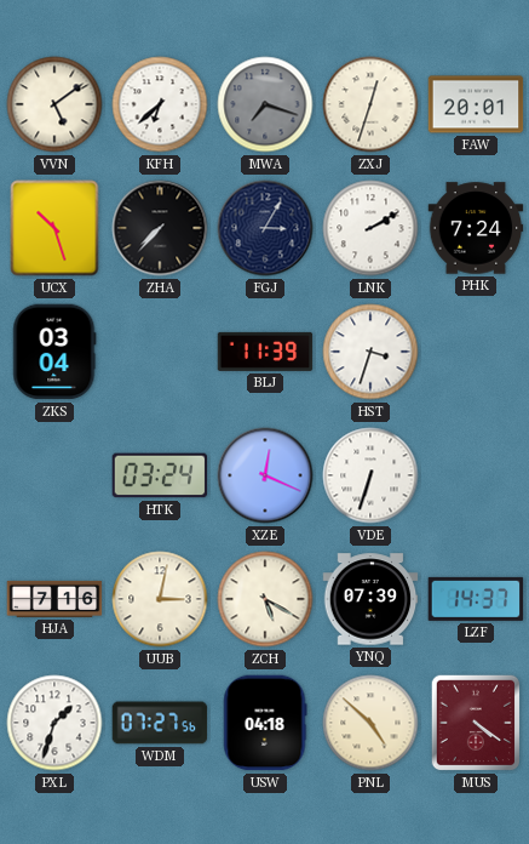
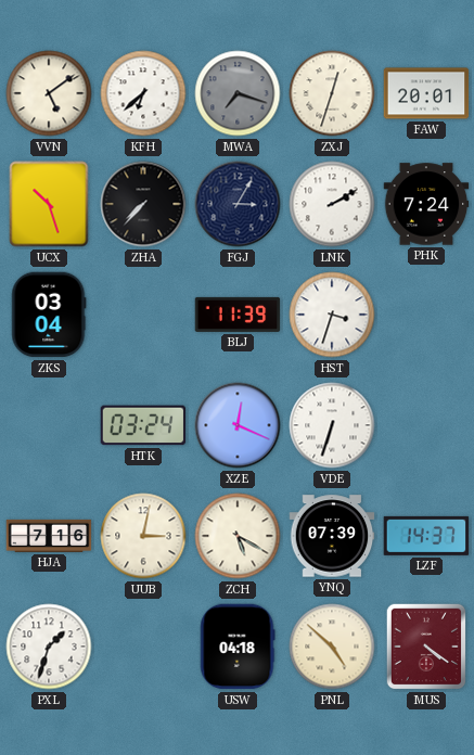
WDM: 07:27 -> none (160, 723)
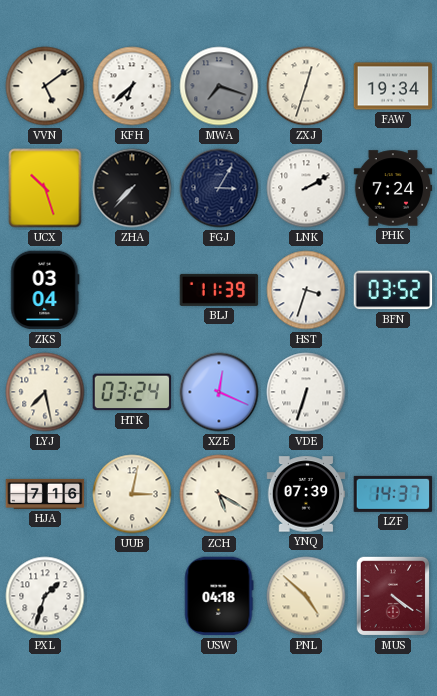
FAW: 20:01 -> 19:34 (393, 86)
BFN: none -> 03:52 (393, 290)
LYJ: none -> 7:28 (45, 392)
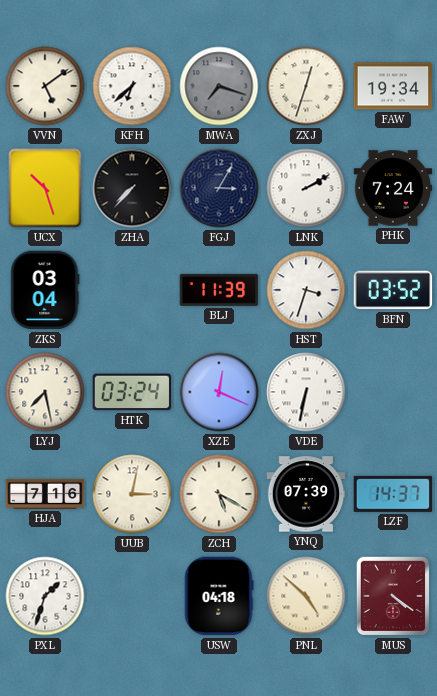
VDE: 6:33 -> 6:32 (306, 392)
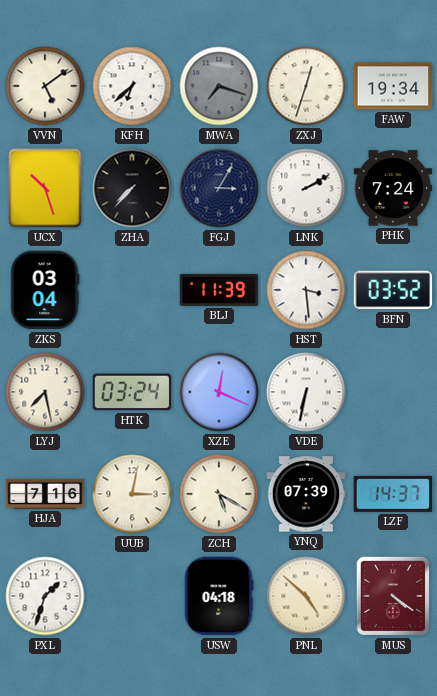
HST: 3:33 -> 3:29 (306, 290)
